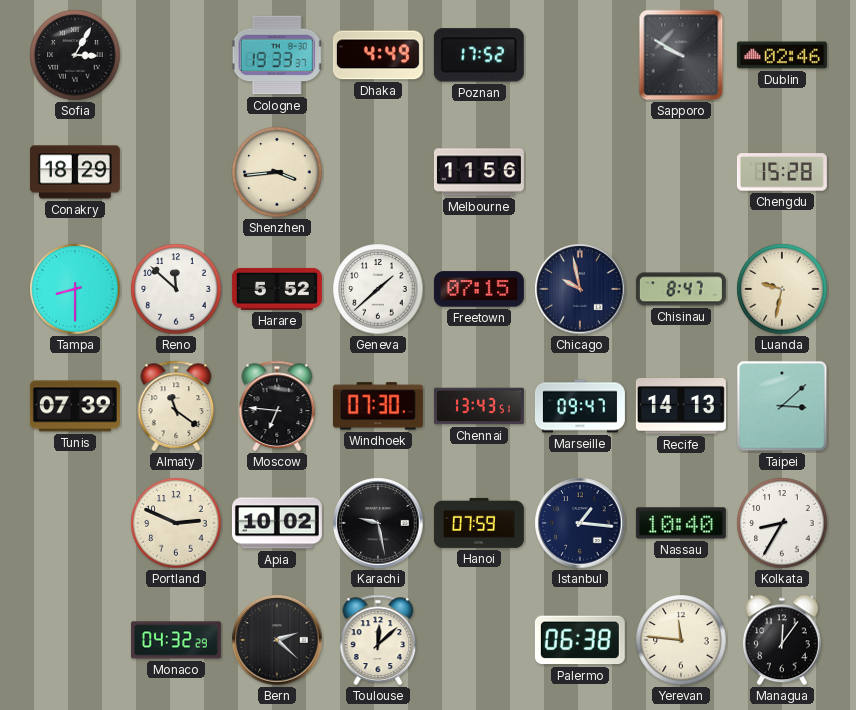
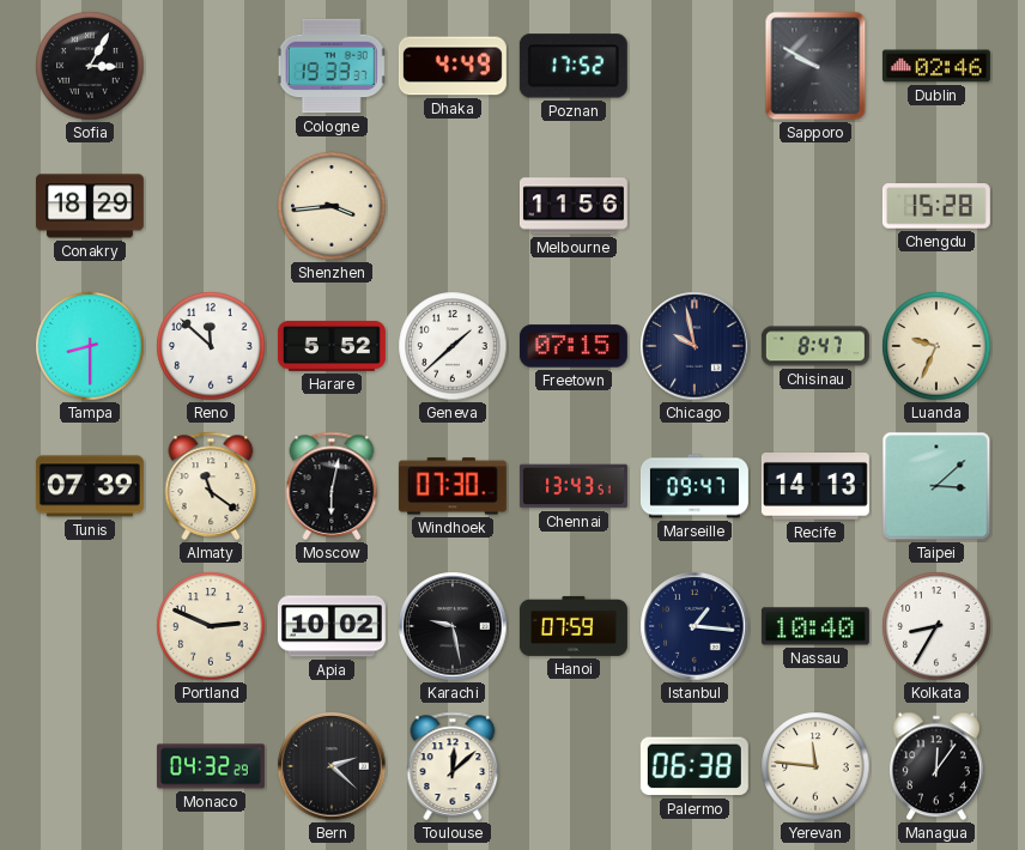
Luanda: 9:32 -> 9:34 (936, 346)
Moscow: 6:46 -> 6:02 (332, 486)
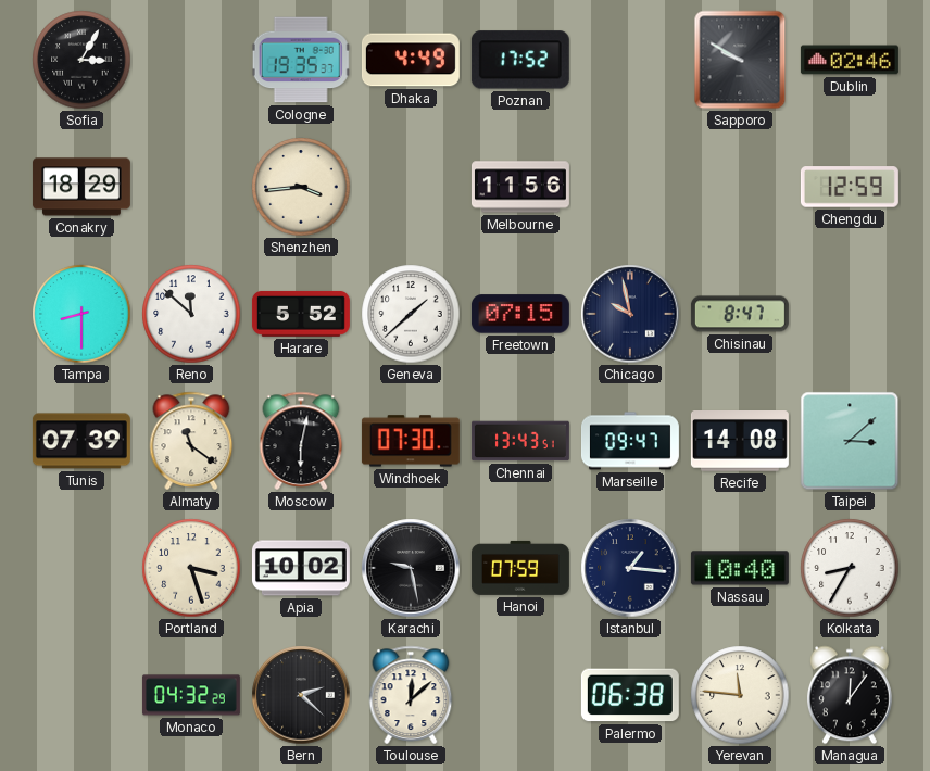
Cologne: 19:33 -> 19:35 (301, 60)
Chengdu: 15:28 -> 12:59 (850, 187)
Luanda: 9:34 -> none (936, 346)
Recife: 14:13 -> 14:08 (740, 442)
Portland: 2:49 -> 3:27 (191, 568)
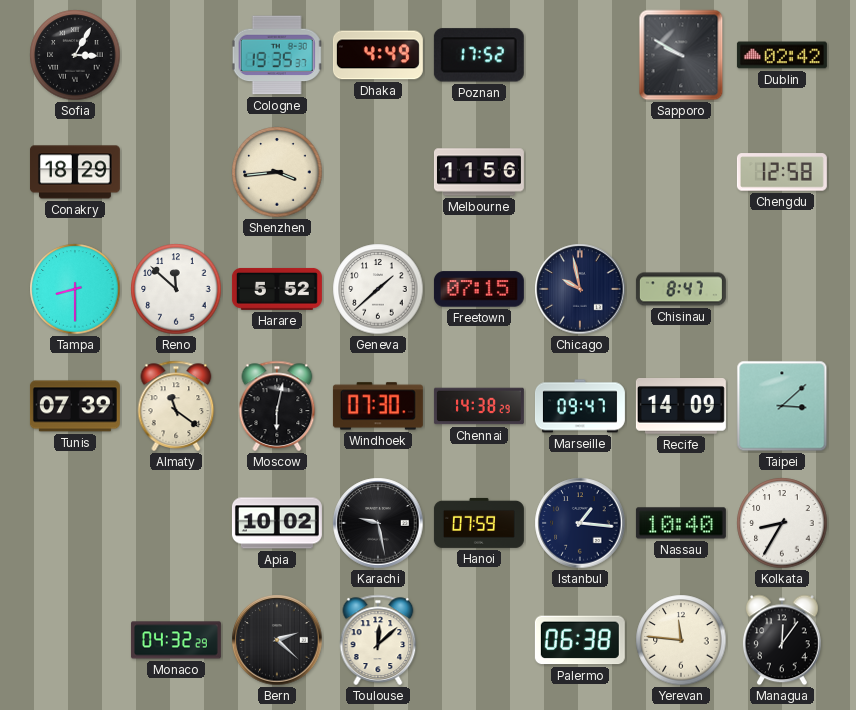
Dublin: 02:46 -> 02:42 (782, 55)
Chengdu: 12:59 -> 12:58 (782, 172)
Chennai: 13:43 -> 14:38 (479, 406)
Recife: 14:08 -> 14:09 (681, 407)
Portland: 3:27 -> none (191, 568)
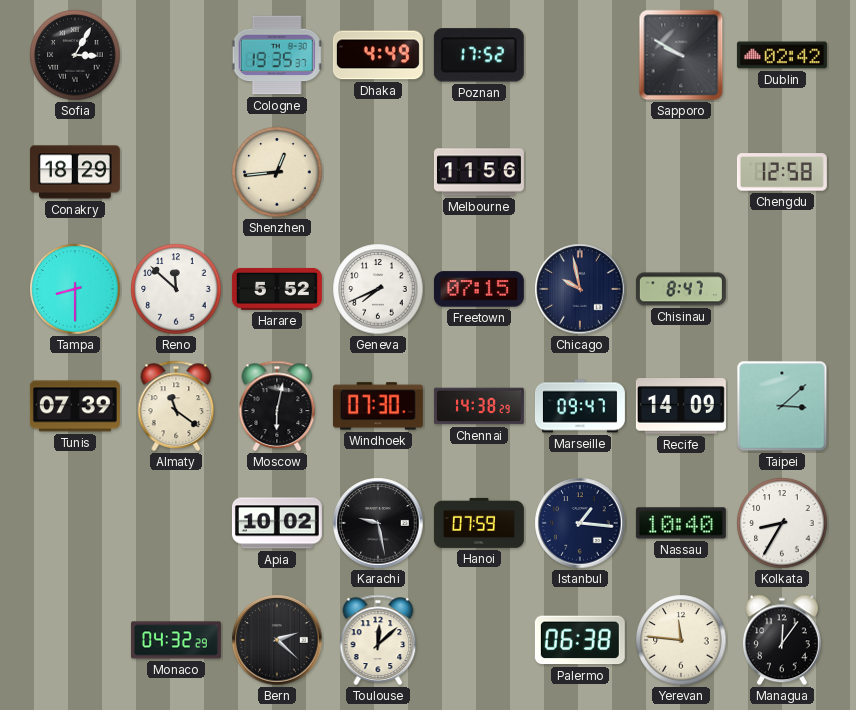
Shenzhen: 3:44 -> 12:44 (277, 172)
Geneva: 1:38 -> 7:41 (378, 289)
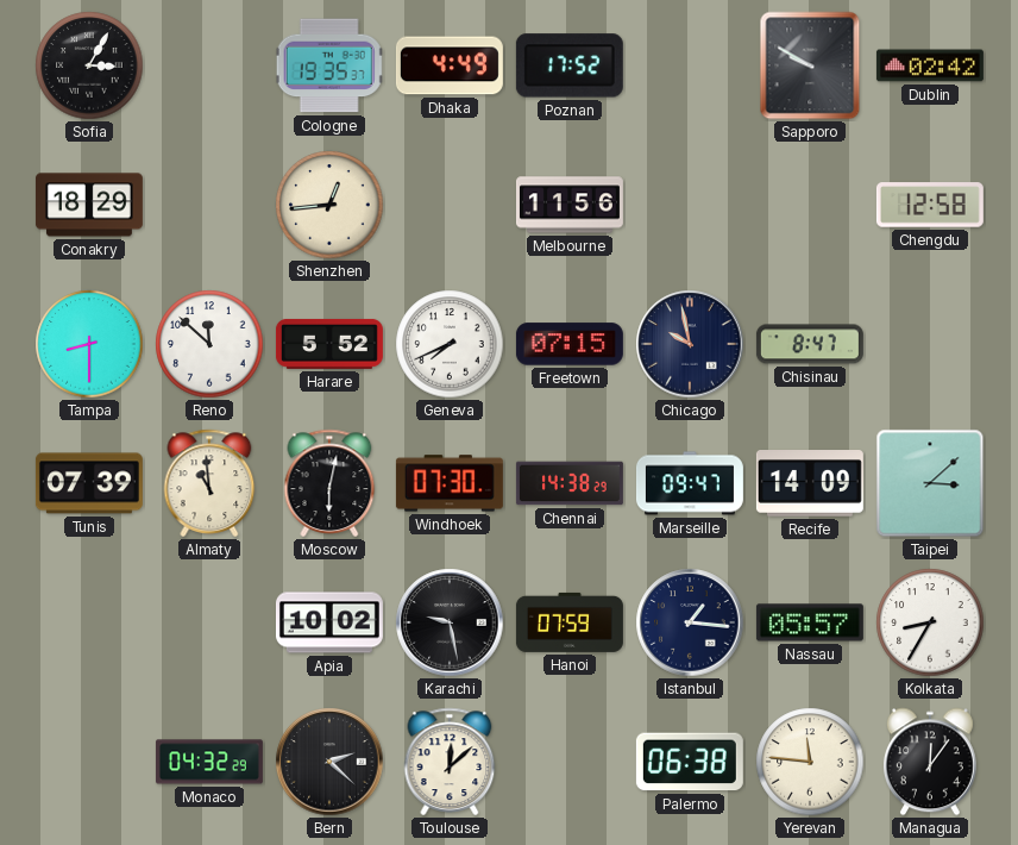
Almaty: 11:21 -> 10:59 (209, 483)
Nassau: 10:40 -> 05:57 (810, 622)
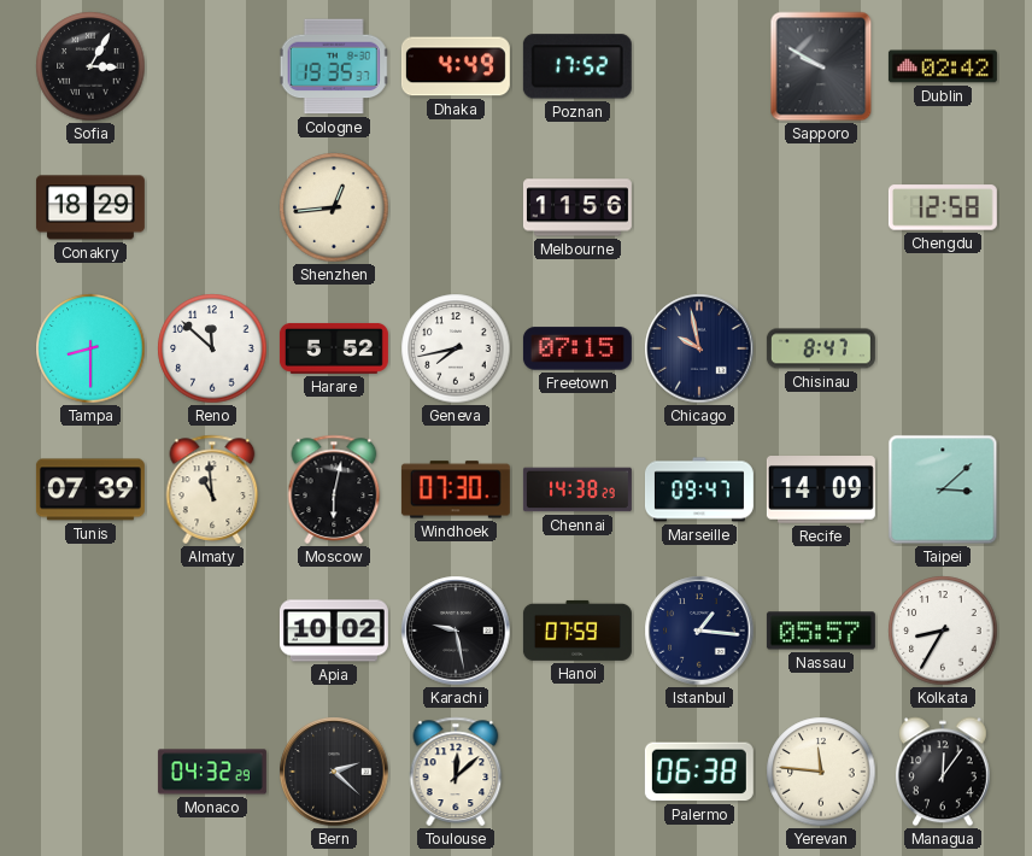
Geneva: 7:41 -> 7:43 (456, 348)
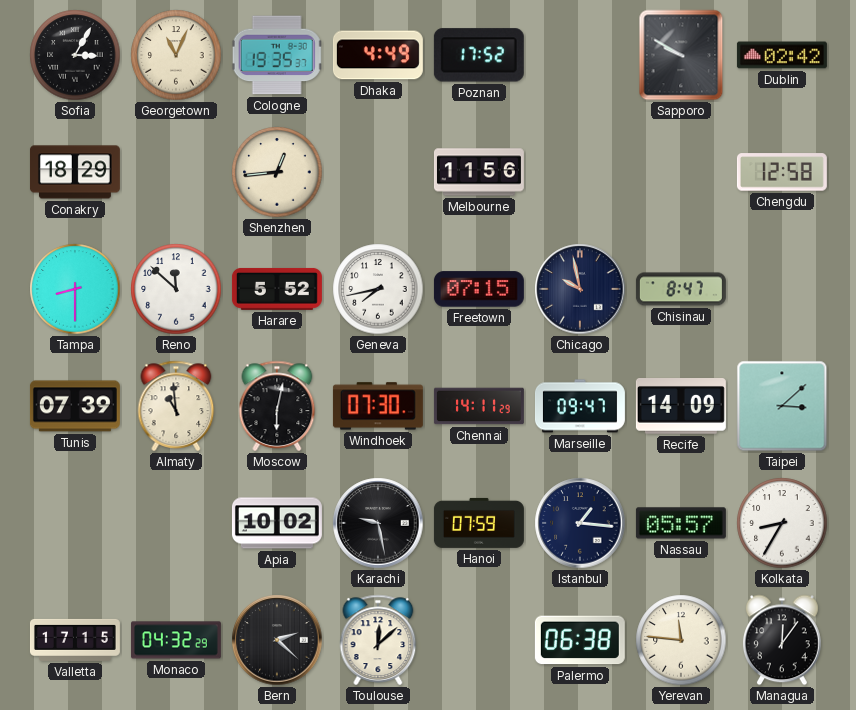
Georgetown: none -> 11:04 (176, 55)
Chennai: 14:38 -> 14:11 (479, 406)
Valletta: none -> 17:15 (75, 640)
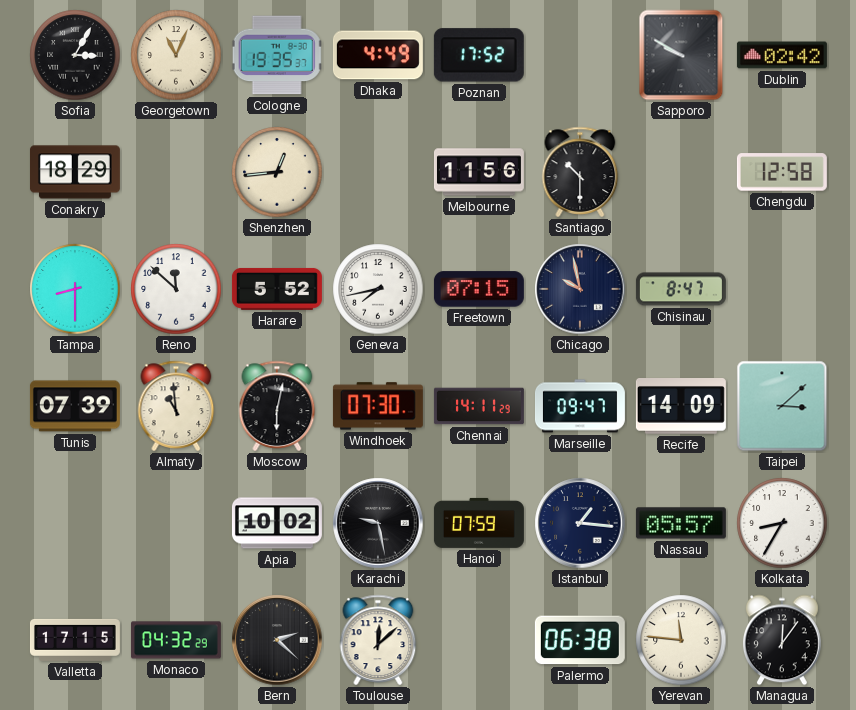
Santiago: none -> 10:30 (580, 172)
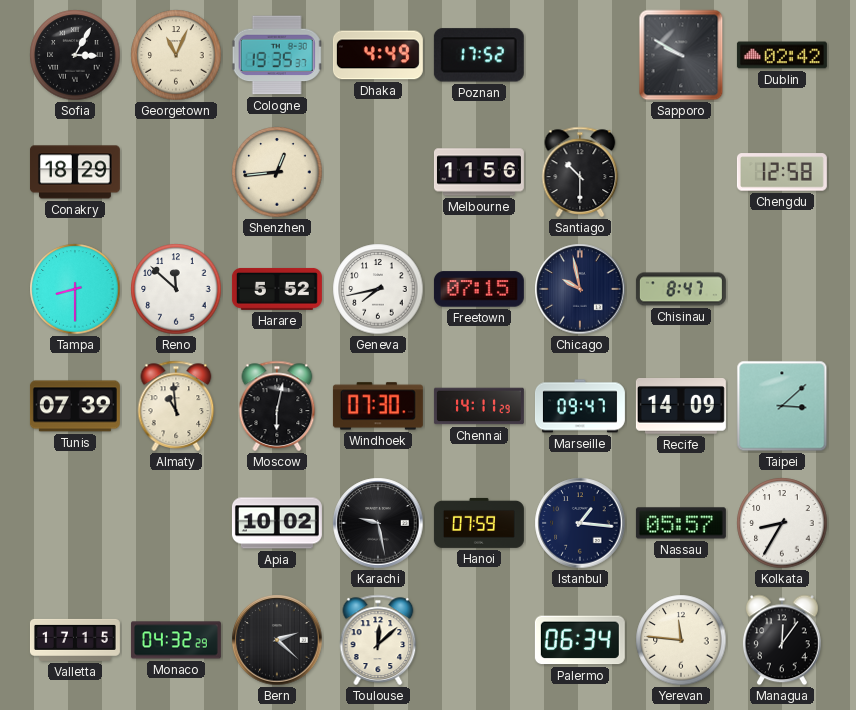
Palermo: 06:38 -> 06:34 (580, 640)
